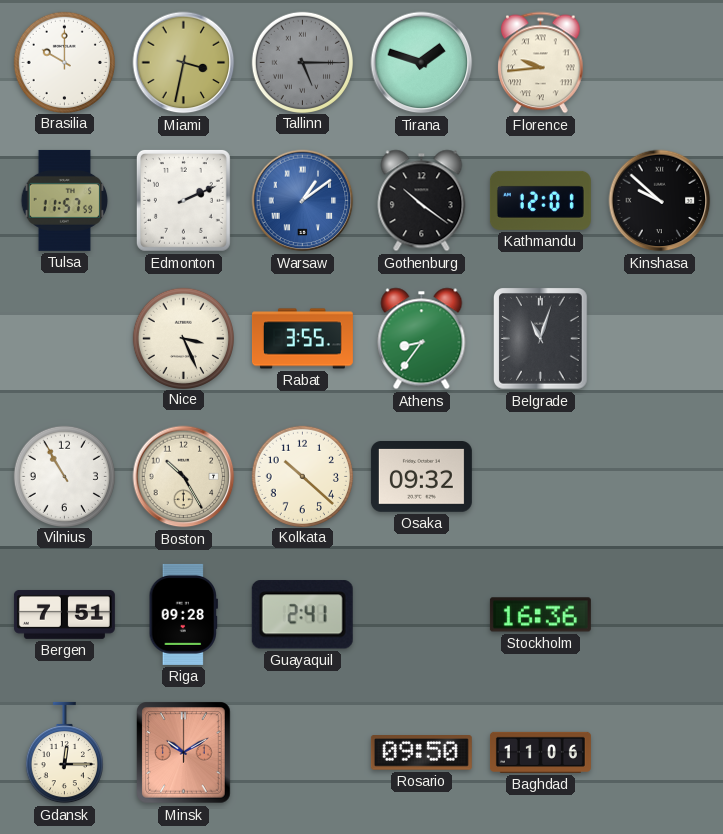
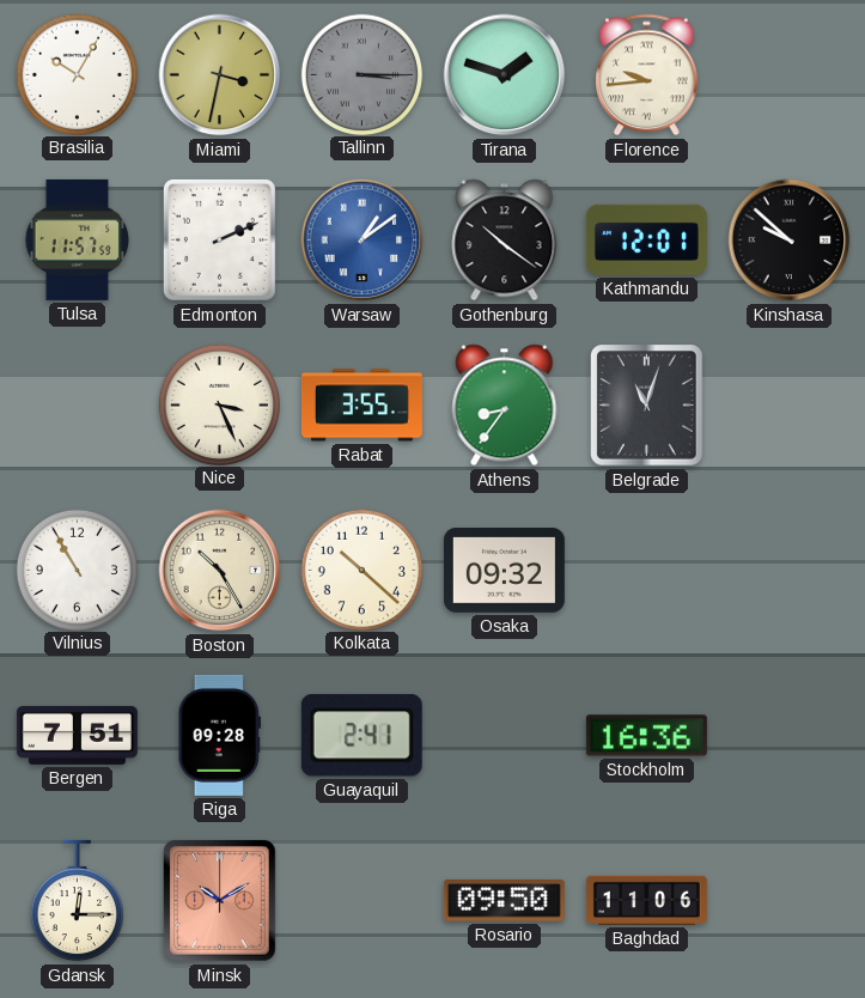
Brasilia: 10:00 -> 10:05 (77, 74)
Tallinn: 5:15 -> 3:15 (361, 74)
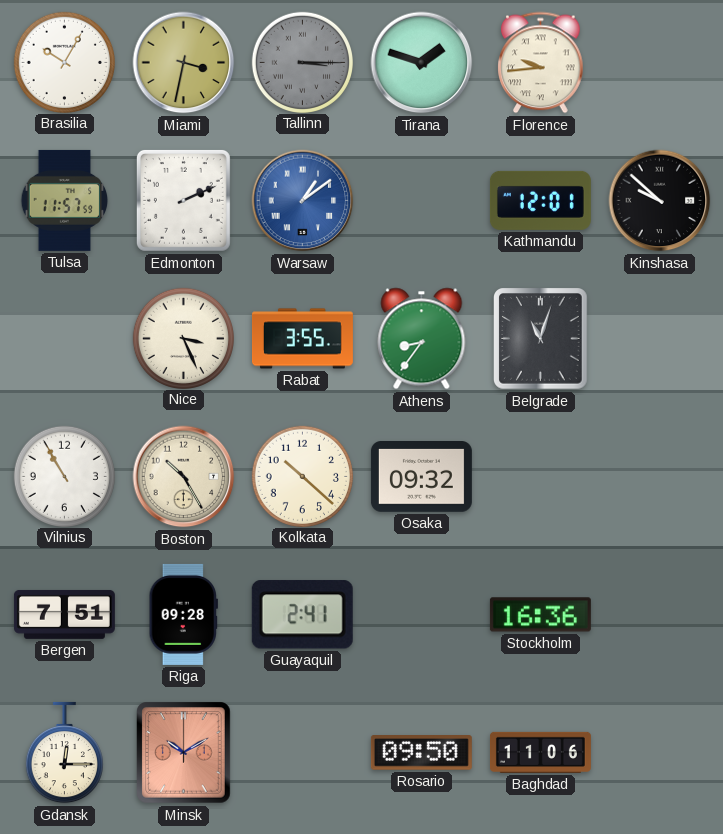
Gothenburg: 10:21 -> none (505, 241)
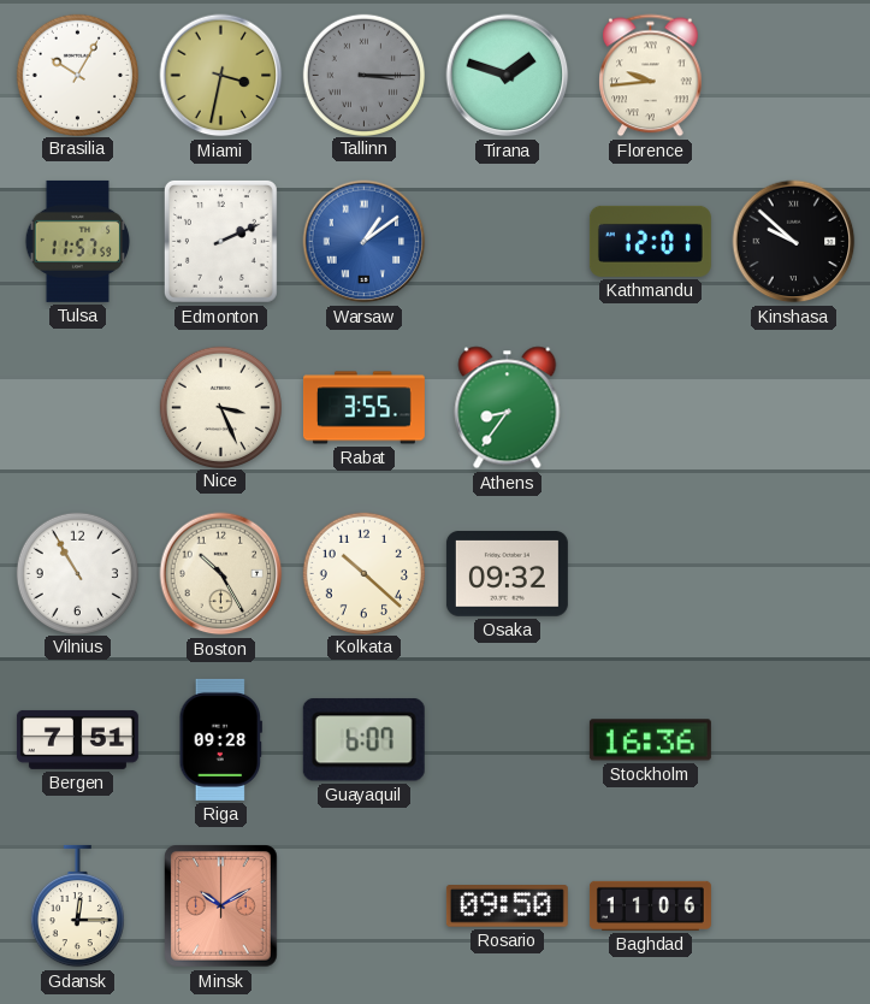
Belgrade: 11:03 -> none (541, 339)
Guayaquil: 2:41 -> 6:07 (363, 740)
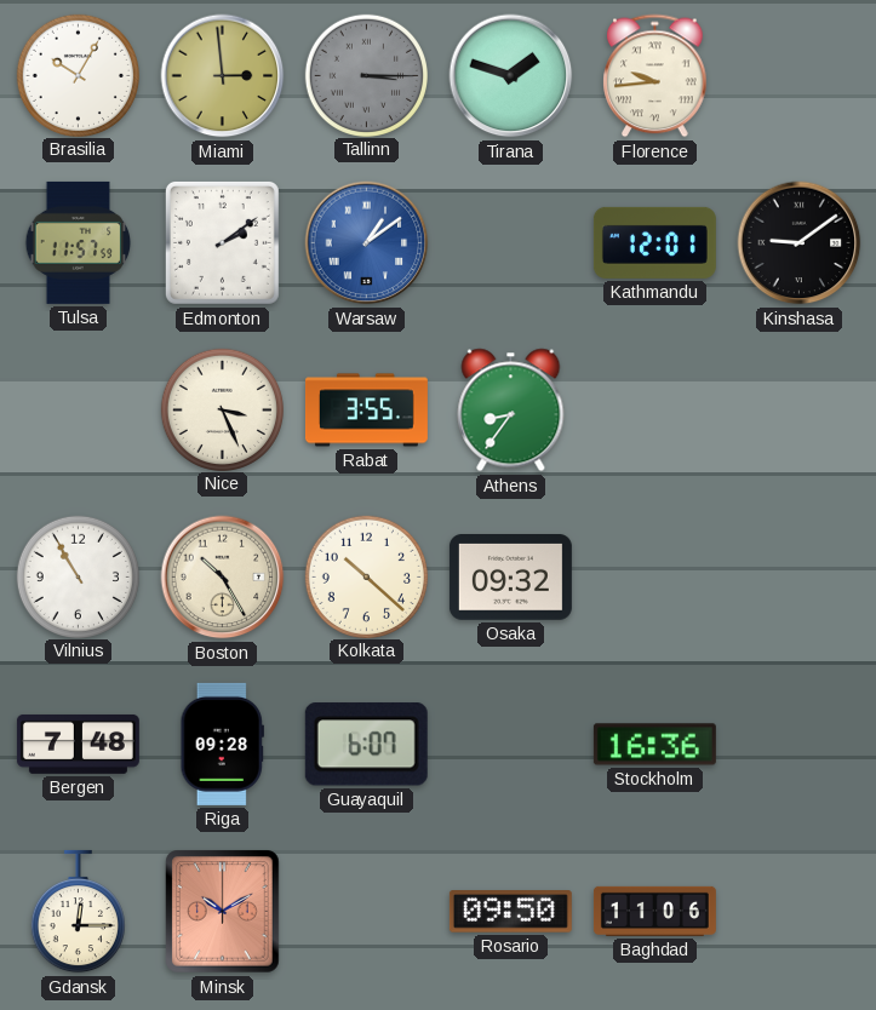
Miami: 3:32 -> 2:59 (223, 76)
Edmonton: 2:11 -> 2:09 (222, 242)
Kinshasa: 9:52 -> 9:09 (800, 243)
Bergen: 7:51 -> 7:48 (78, 744)
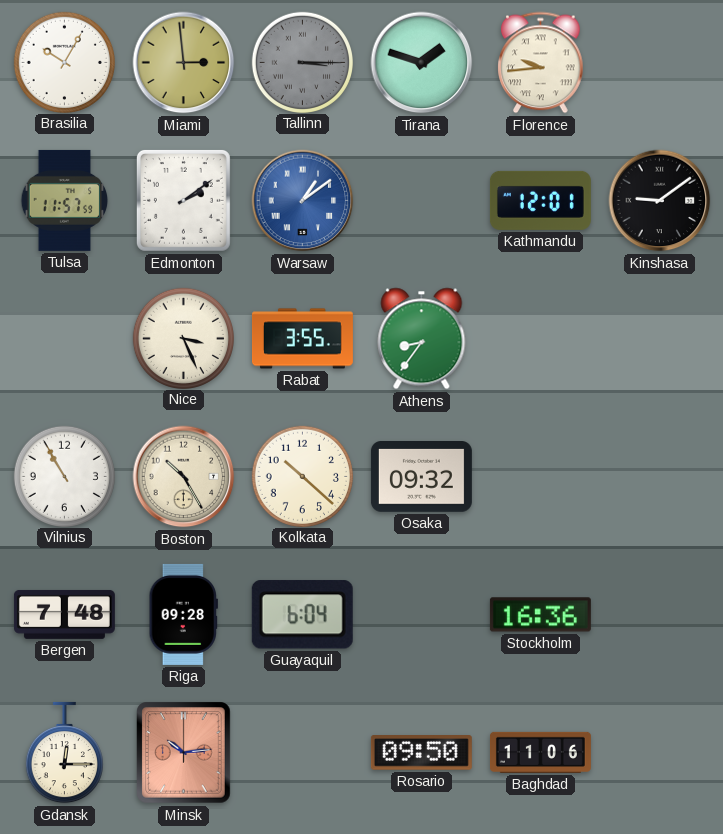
Guayaquil: 6:07 -> 6:04 (302, 615)
Minsk: 10:10 -> 10:14 (184, 753)
